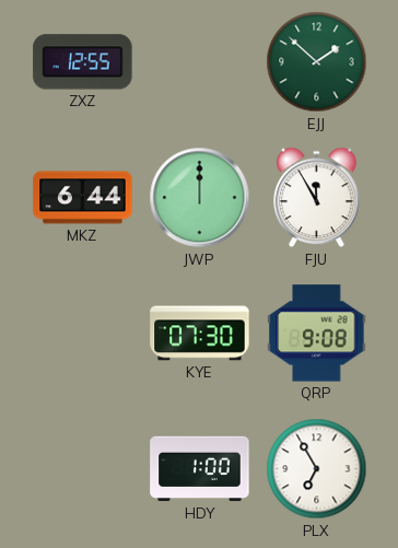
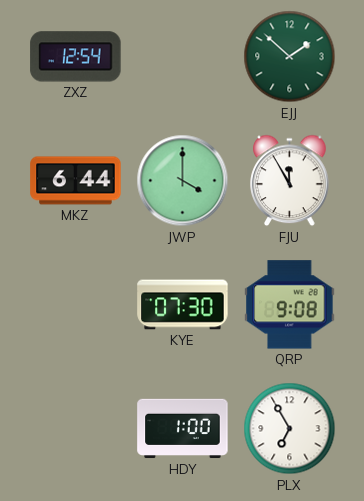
ZXZ: 12:55 -> 12:54 (76, 57)
JWP: 12:00 -> 4:00 (183, 181)
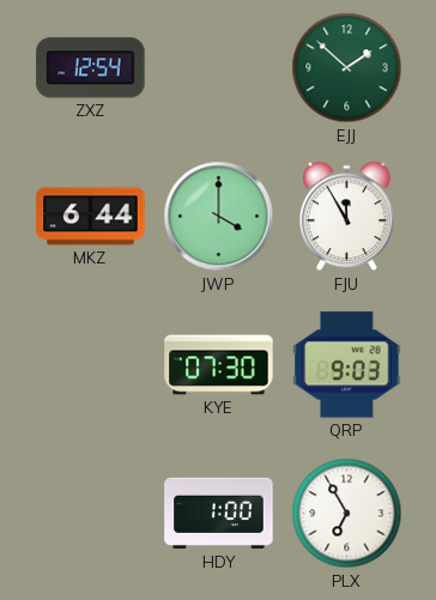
QRP: 9:08 -> 9:03 (347, 365)
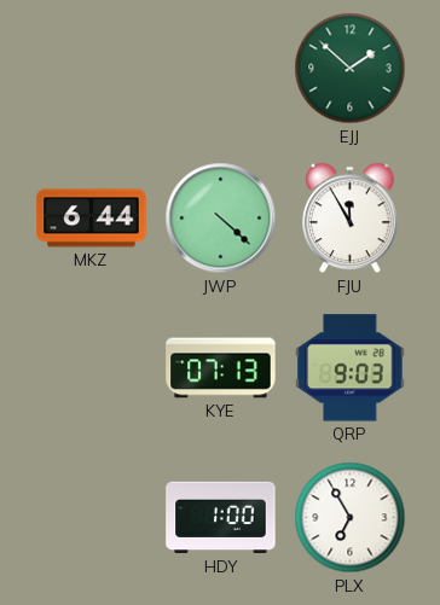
ZXZ: 12:54 -> none (91, 68)
JWP: 4:00 -> 4:22 (221, 219)
KYE: 07:30 -> 07:13 (221, 368)
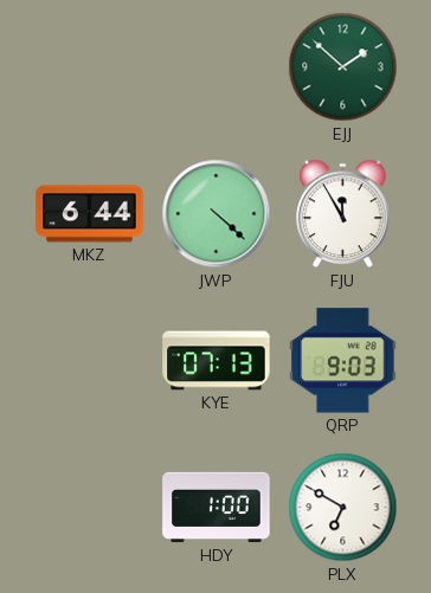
PLX: 6:55 -> 6:50 (343, 508)
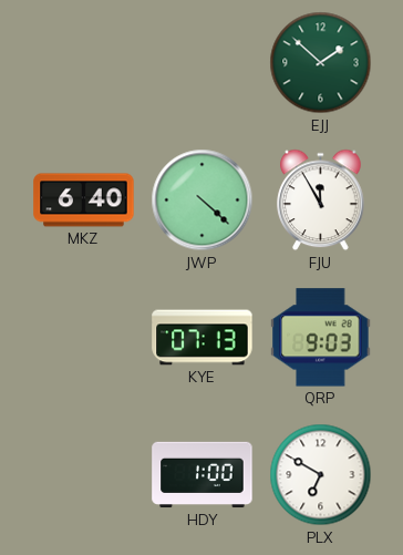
MKZ: 6:44 -> 6:40 (84, 201)
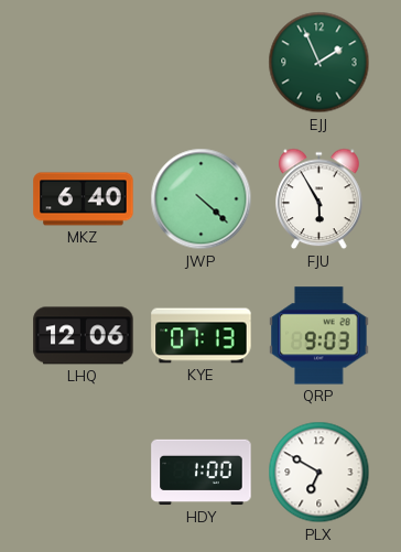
EJJ: 1:52 -> 1:56 (319, 63)
FJU: 11:55 -> 5:55 (319, 199)
LHQ: none -> 12:06 (84, 336)
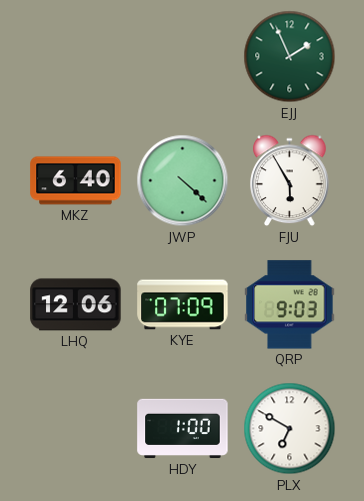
KYE: 07:13 -> 07:09 (183, 305)
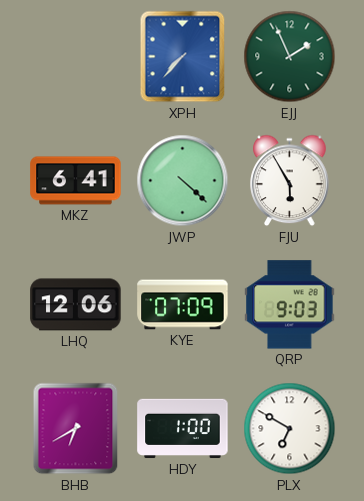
XPH: none -> 7:37 (183, 57)
MKZ: 6:40 -> 6:41 (76, 181)
BHB: none -> 6:40 (76, 429)
